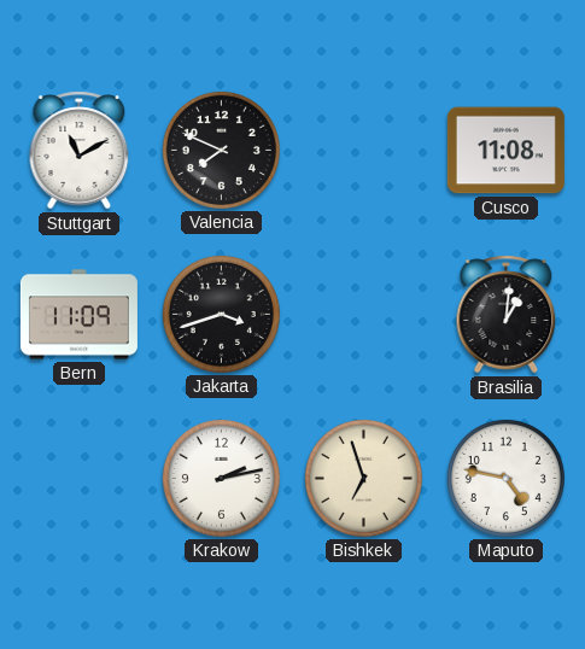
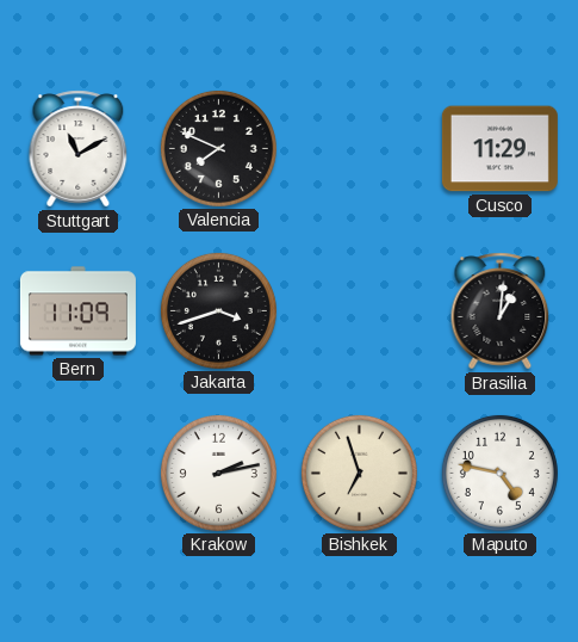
Cusco: 11:08 -> 11:29 (499, 149)
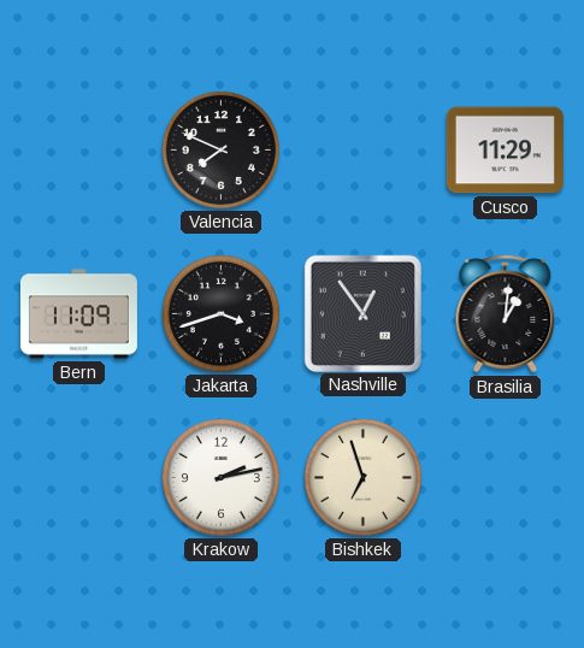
Stuttgart: 11:10 -> none (79, 149)
Nashville: none -> 12:54 (362, 313)
Maputo: 4:47 -> none (499, 473)
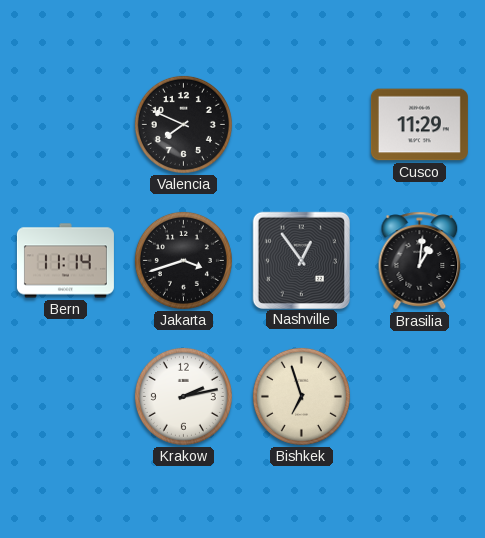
Bern: 11:09 -> 11:14 (65, 261)
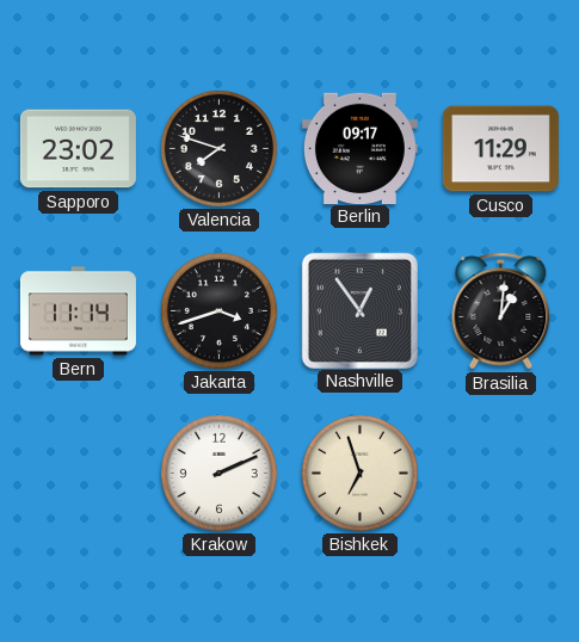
Sapporo: none -> 23:02 (78, 149)
Valencia: 7:49 -> 7:48 (218, 148)
Berlin: none -> 09:17 (359, 148)
Krakow: 2:13 -> 2:11 (218, 473)
